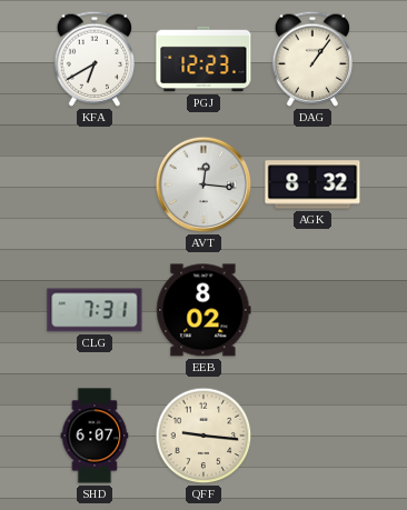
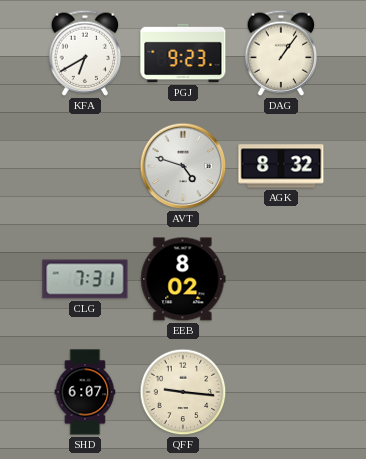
PGJ: 12:23 -> 9:23 (183, 53)
AVT: 12:16 -> 4:48 (183, 166)
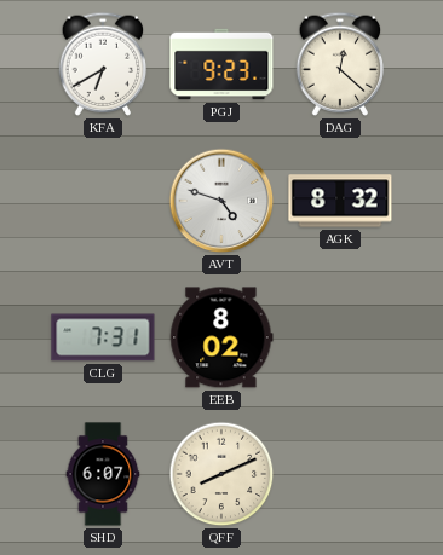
DAG: 1:06 -> 12:22 (340, 64)
QFF: 9:16 -> 8:11 (221, 474)
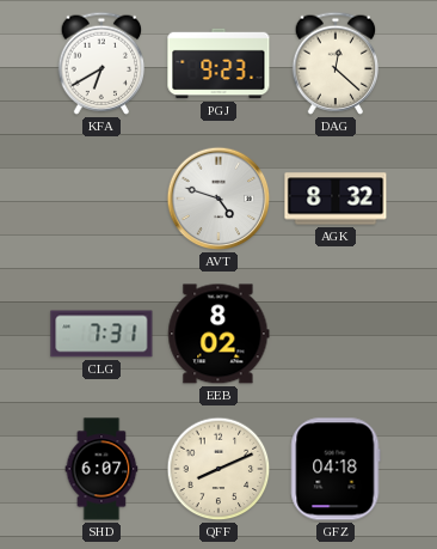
GFZ: none -> 04:18 (336, 469)
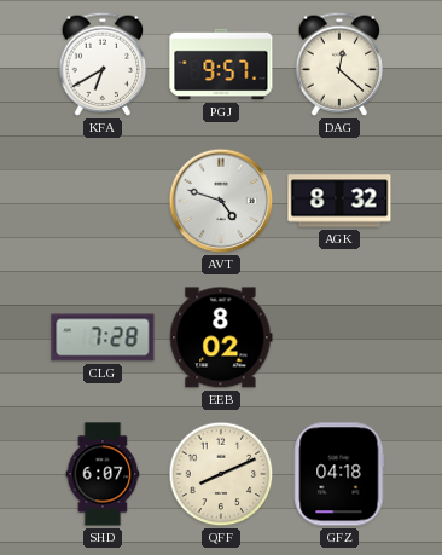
PGJ: 9:23 -> 9:57 (221, 64)
CLG: 7:31 -> 7:28 (103, 337)
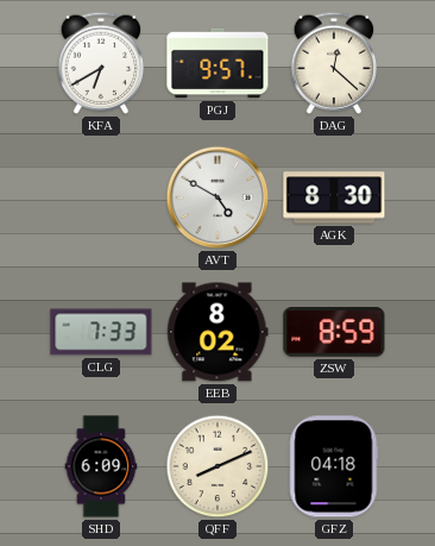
AVT: 4:48 -> 4:50 (218, 197)
AGK: 8:32 -> 8:30 (334, 197)
CLG: 7:28 -> 7:33 (101, 332)
ZSW: none -> 8:59 (334, 332)
SHD: 6:07 -> 6:09 (101, 466)
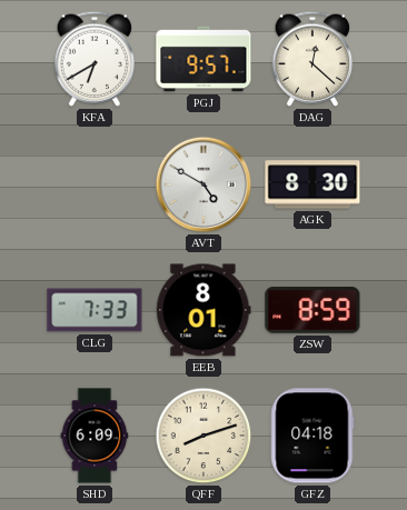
EEB: 8:02 -> 8:01 (203, 310)
QFF: 8:11 -> 8:12 (203, 436)
